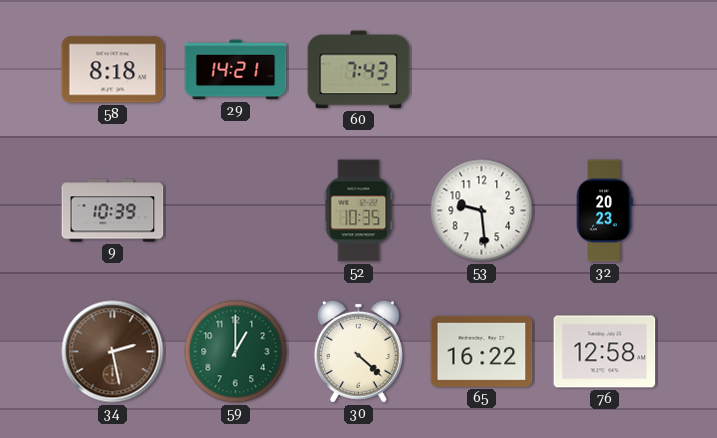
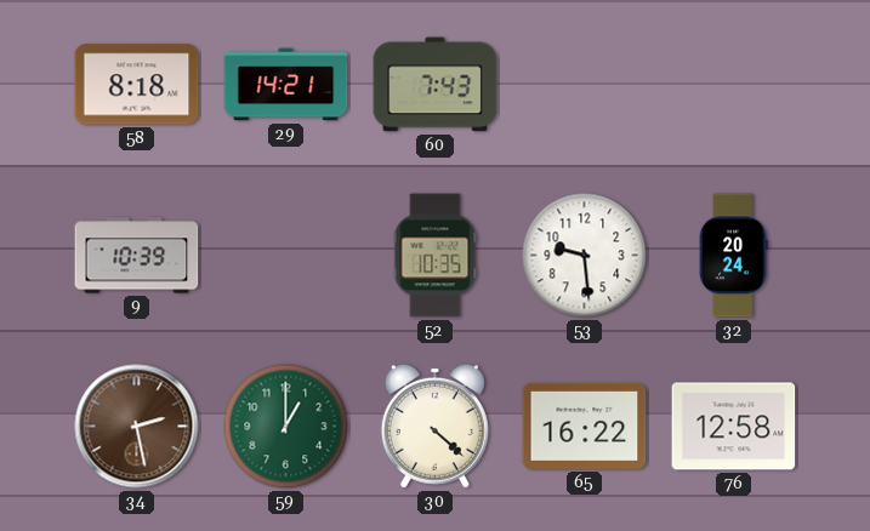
32: 20:23 -> 20:24 (733, 256)
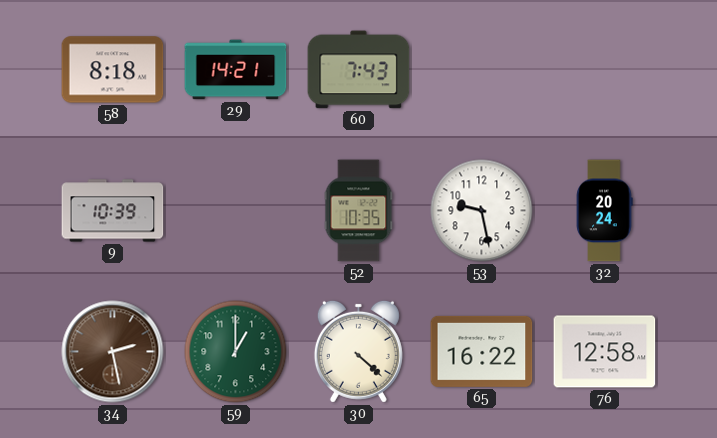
53: 9:29 -> 9:28 (482, 211)
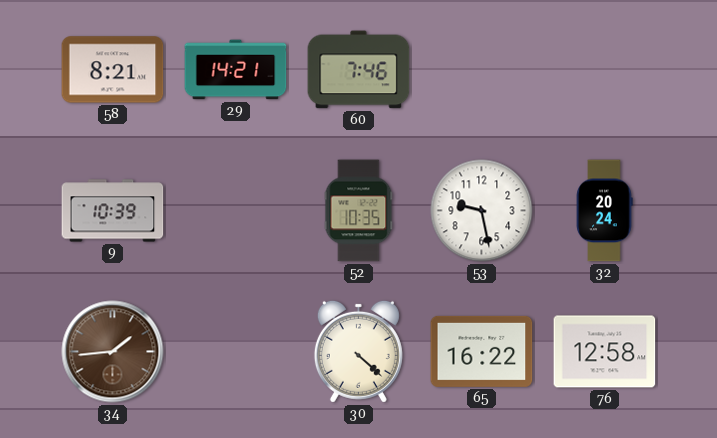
58: 8:18 -> 8:21 (113, 70)
60: 7:43 -> 7:46 (359, 70)
34: 2:28 -> 1:44 (113, 352)
59: 1:00 -> none (236, 352)
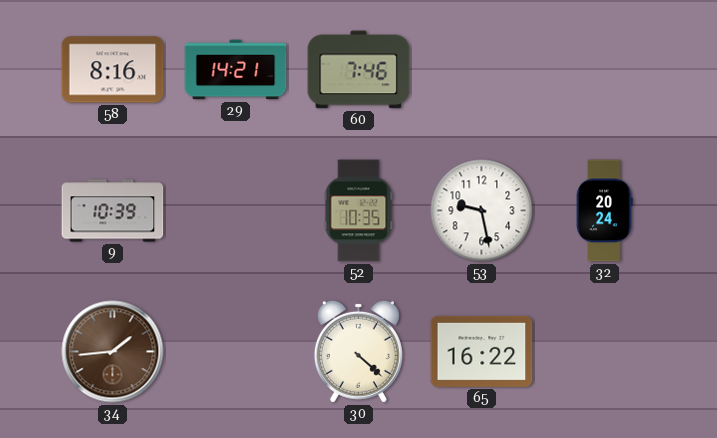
58: 8:21 -> 8:16 (113, 70)
76: 12:58 -> none (605, 352)
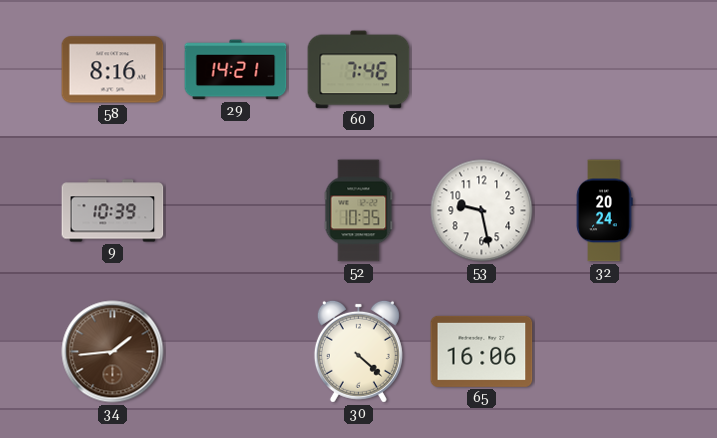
65: 16:22 -> 16:06 (482, 351)
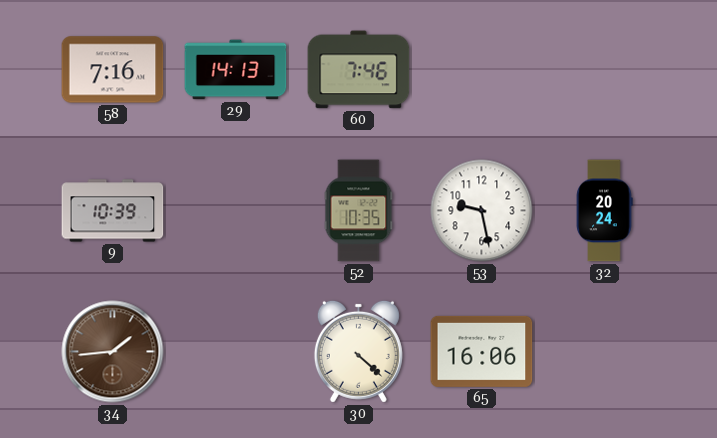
58: 8:16 -> 7:16 (113, 70)
29: 14:21 -> 14:13 (236, 70)
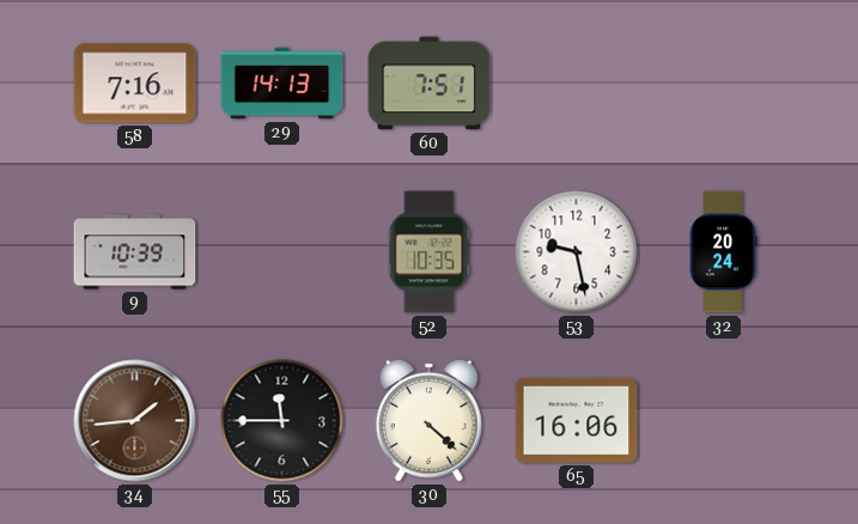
60: 7:46 -> 7:51 (430, 84)
55: none -> 11:45 (282, 421)
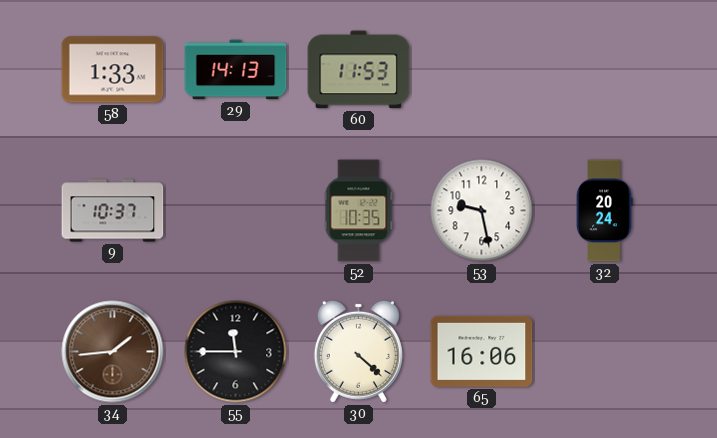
58: 7:16 -> 1:33 (113, 70)
60: 7:51 -> 11:53 (359, 70)
9: 10:39 -> 10:37 (113, 211)
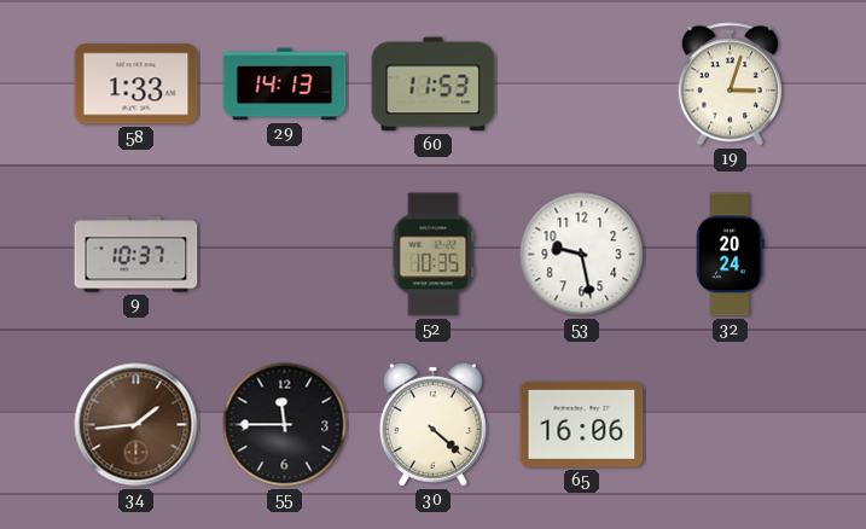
19: none -> 3:03 (730, 85)
